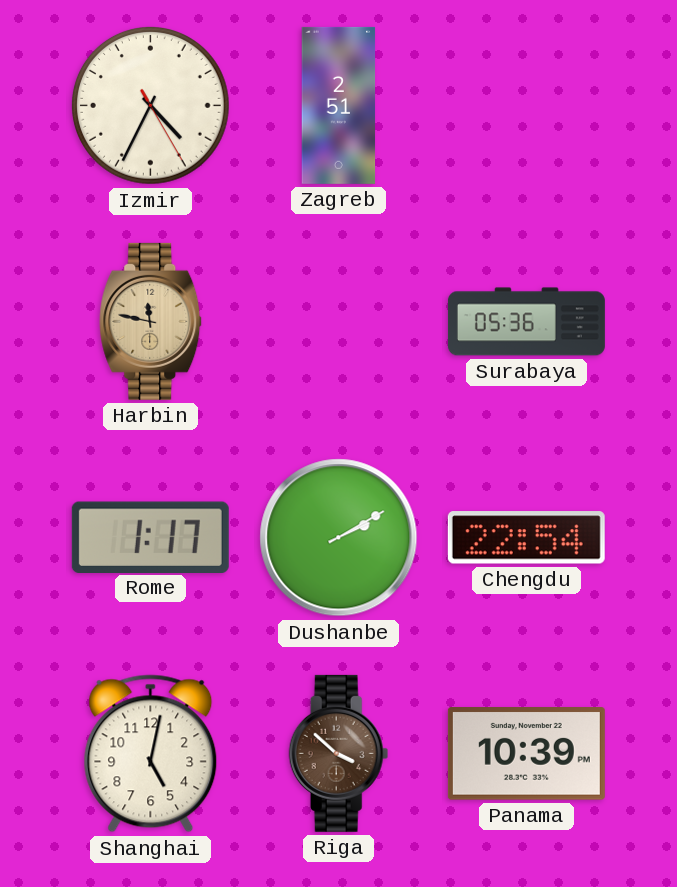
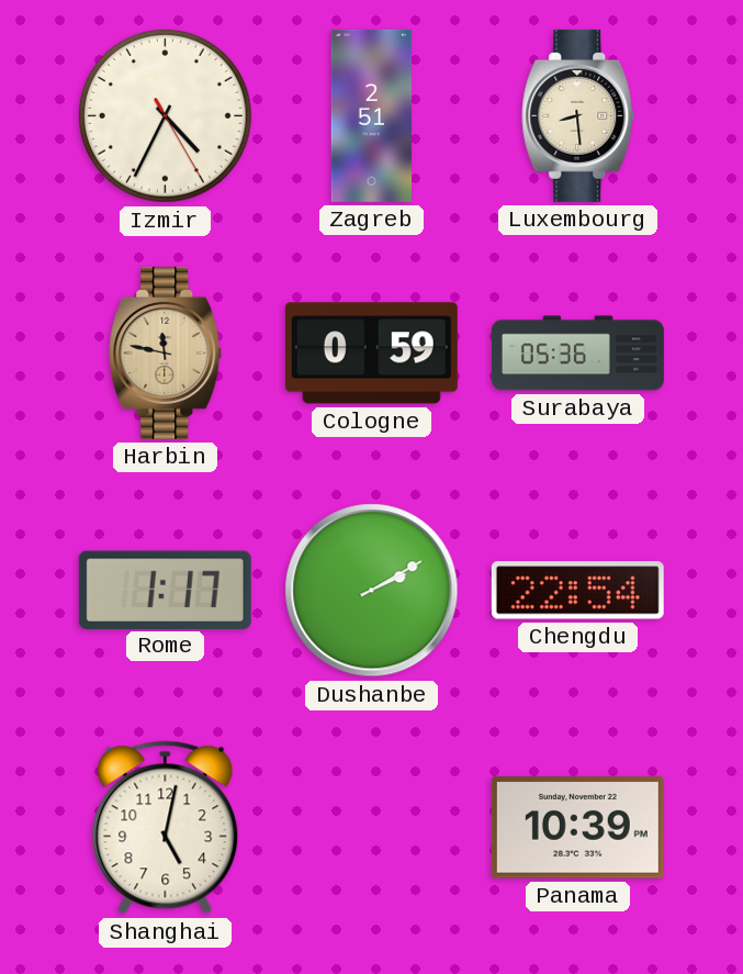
Luxembourg: none -> 8:29 (578, 115)
Cologne: none -> 0:59 (371, 354)
Riga: 3:52 -> none (339, 753)
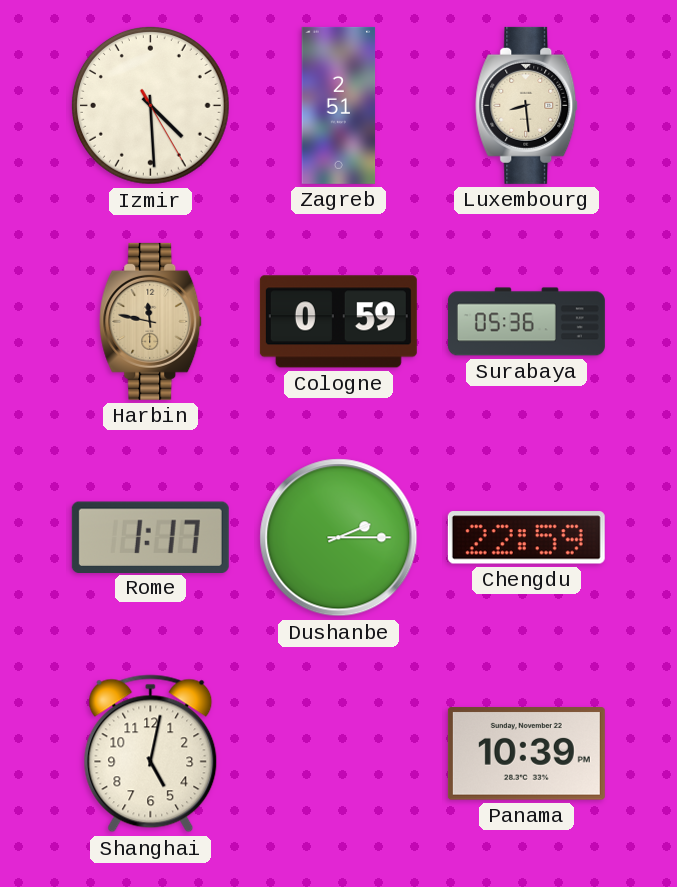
Izmir: 4:34 -> 4:29 (151, 106)
Dushanbe: 2:10 -> 2:15 (339, 538)
Chengdu: 22:54 -> 22:59 (526, 538)
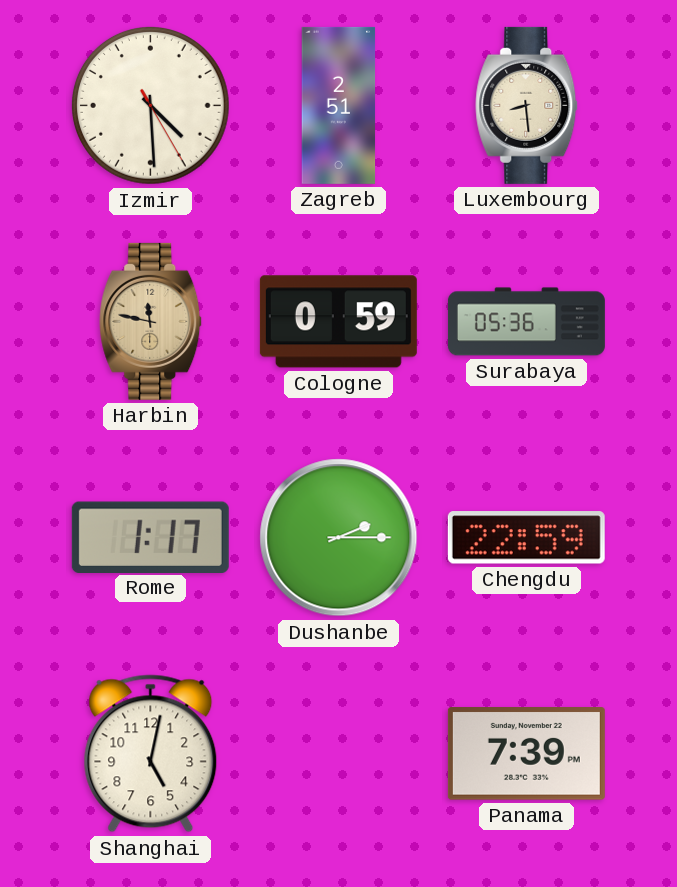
Panama: 10:39 -> 7:39 (526, 754)
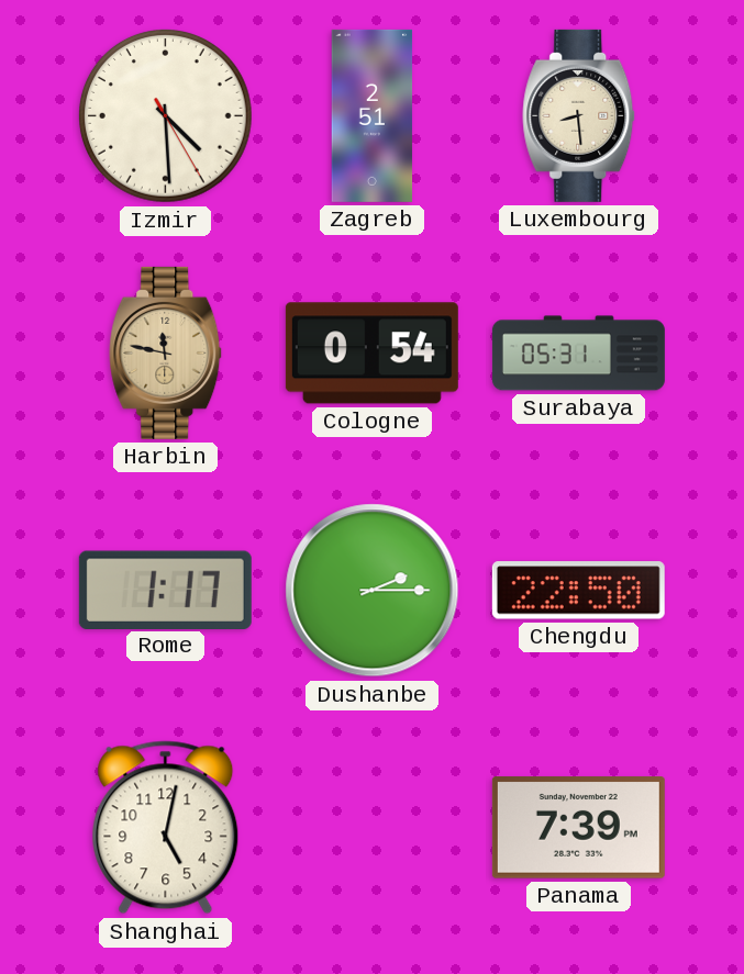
Cologne: 0:59 -> 0:54 (371, 354)
Surabaya: 05:36 -> 05:31 (578, 354)
Chengdu: 22:59 -> 22:50 (578, 591)
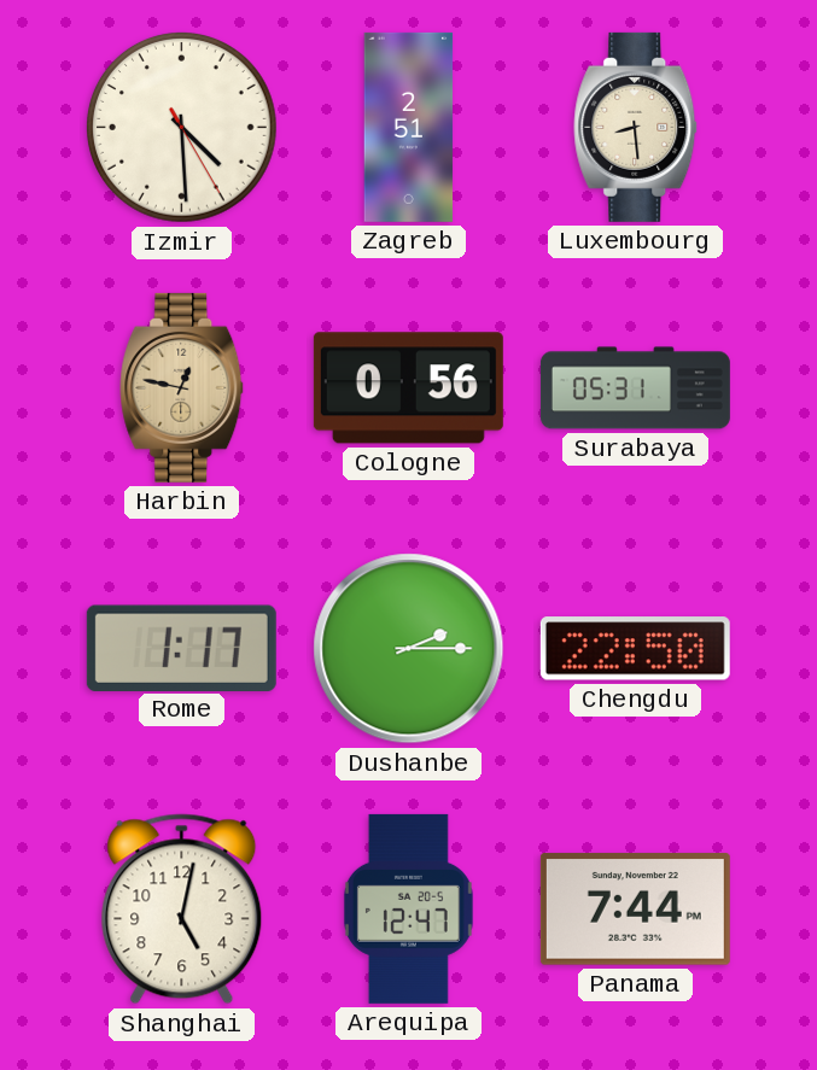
Harbin: 11:47 -> 12:47 (182, 387)
Cologne: 0:54 -> 0:56 (408, 388)
Arequipa: none -> 12:47 (408, 908)
Panama: 7:39 -> 7:44 (635, 910)
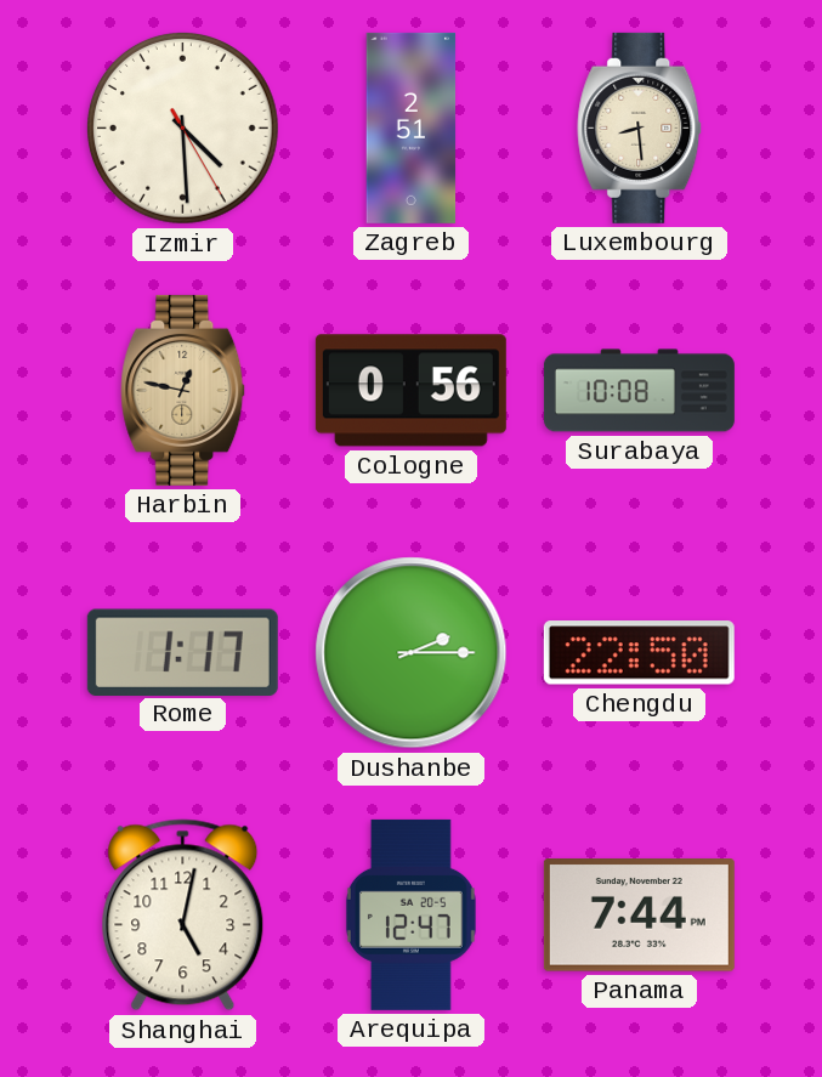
Surabaya: 05:31 -> 10:08 (639, 391)
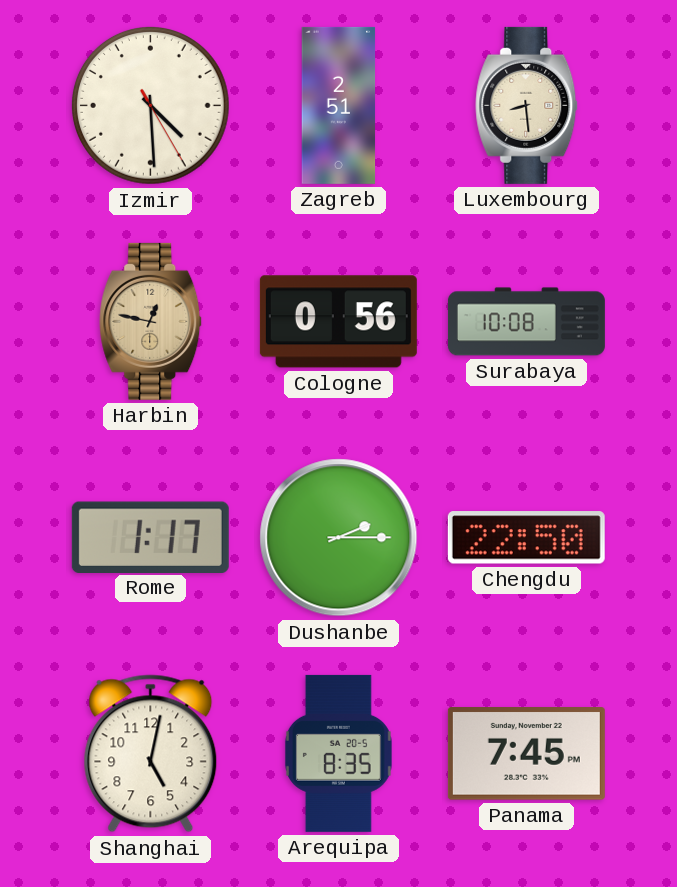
Arequipa: 12:47 -> 8:35 (338, 753)
Panama: 7:44 -> 7:45 (526, 754)
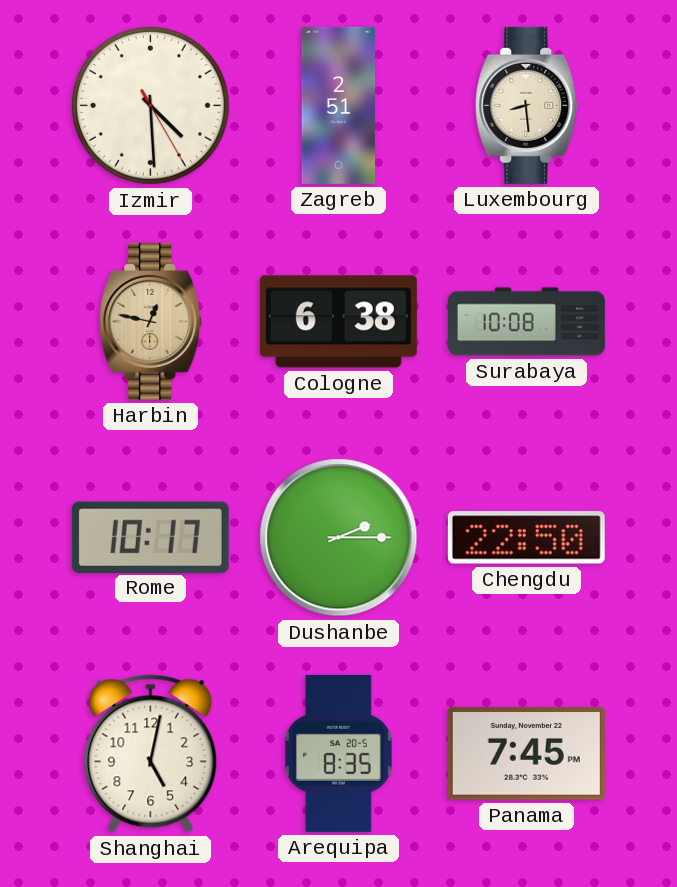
Cologne: 0:56 -> 6:38 (338, 322)
Rome: 1:17 -> 10:17 (150, 537)
